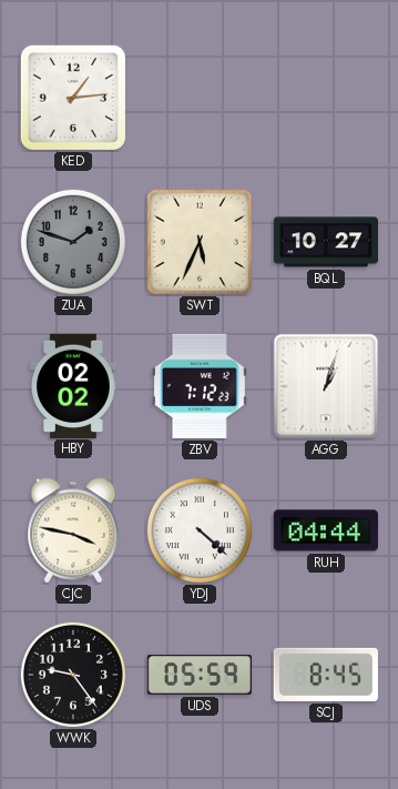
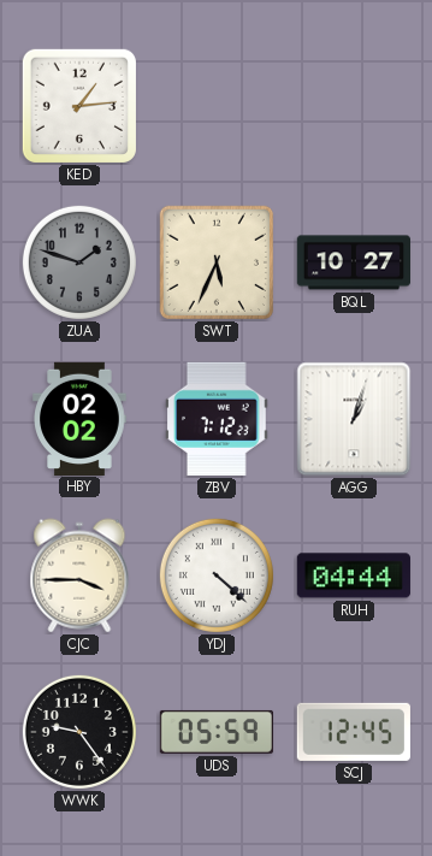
CJC: 3:47 -> 3:45 (79, 575)
SCJ: 8:45 -> 12:45 (354, 732)
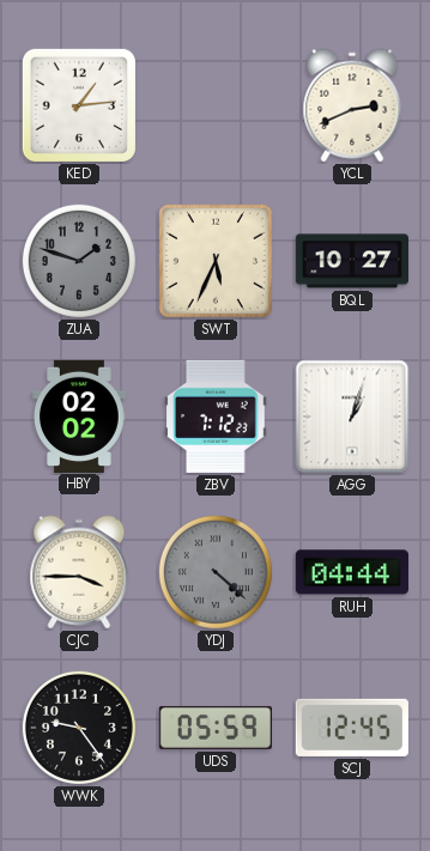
YCL: none -> 2:41 (352, 105)
YDJ dial: white -> grey (216, 572)
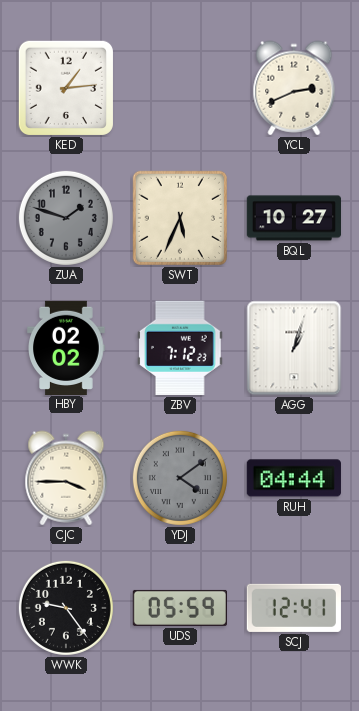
YDJ: 4:22 -> 4:09 (180, 478)
SCJ: 12:45 -> 12:41 (294, 608)
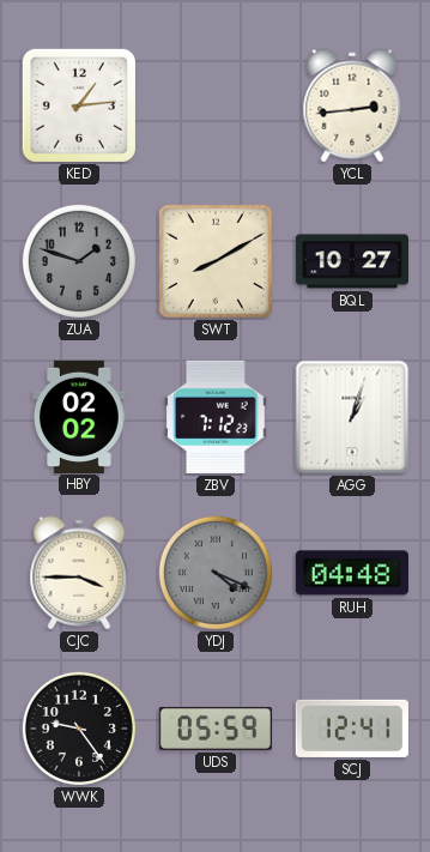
YCL: 2:41 -> 2:44 (352, 105)
SWT: 5:34 -> 8:10 (216, 261)
YDJ: 4:09 -> 4:19 (216, 573)
RUH: 04:44 -> 04:48 (352, 573)
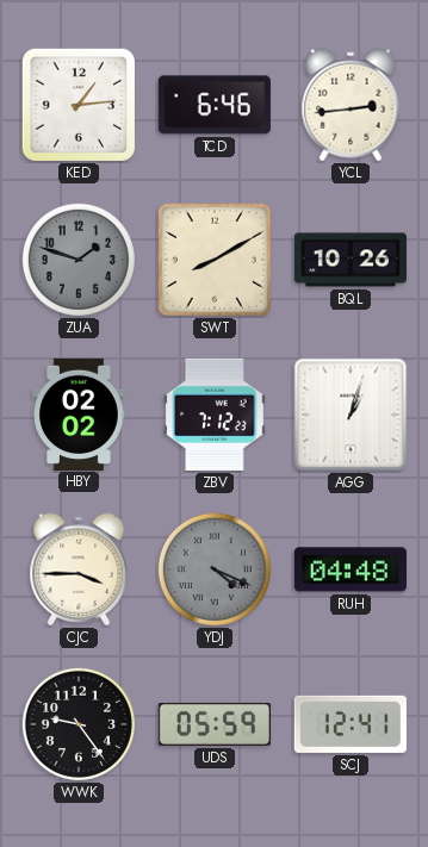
TCD: none -> 6:46 (215, 105)
BQL: 10:27 -> 10:26 (349, 260)
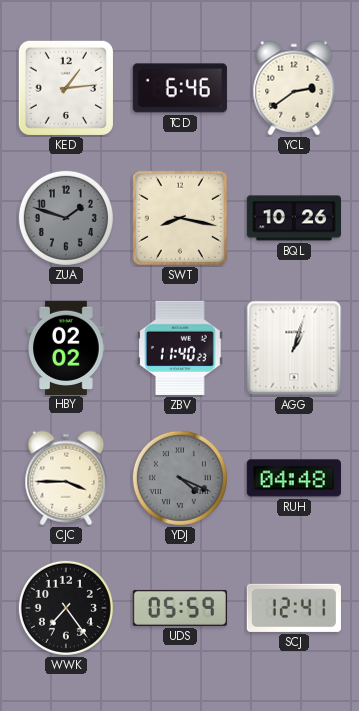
YCL: 2:44 -> 2:39 (294, 88)
SWT: 8:10 -> 8:17 (180, 218)
ZBV: 7:12 -> 11:40 (181, 348)
WWK: 9:24 -> 7:24 (66, 608)
